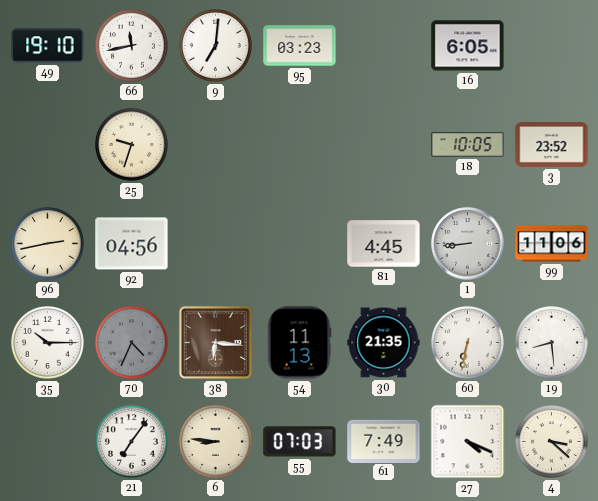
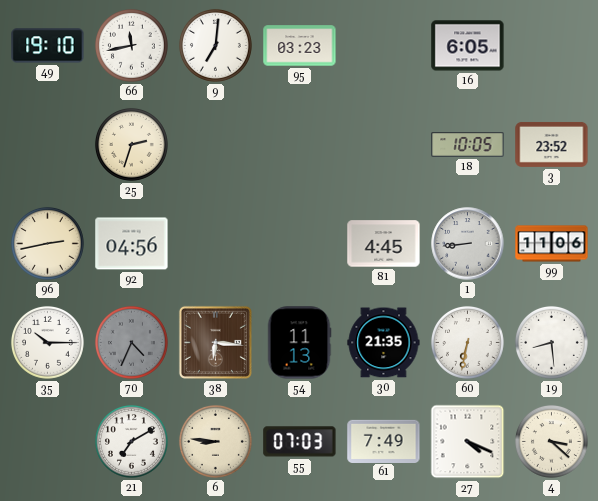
25: 9:33 -> 2:33 (131, 144)
21: 7:06 -> 7:10 (131, 441)
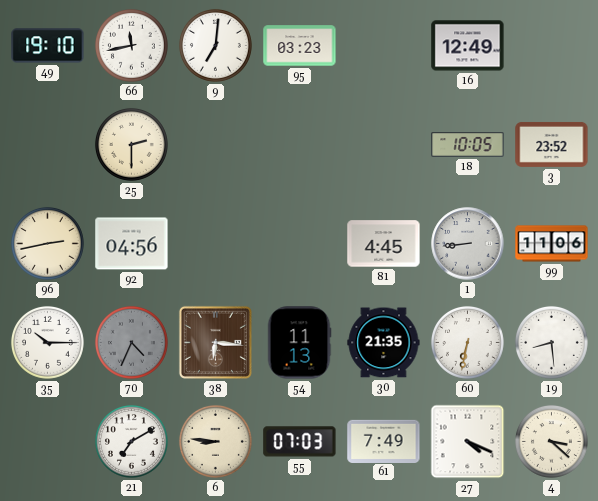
16: 6:05 -> 12:49 (468, 46)
25: 2:33 -> 2:30 (131, 144)
